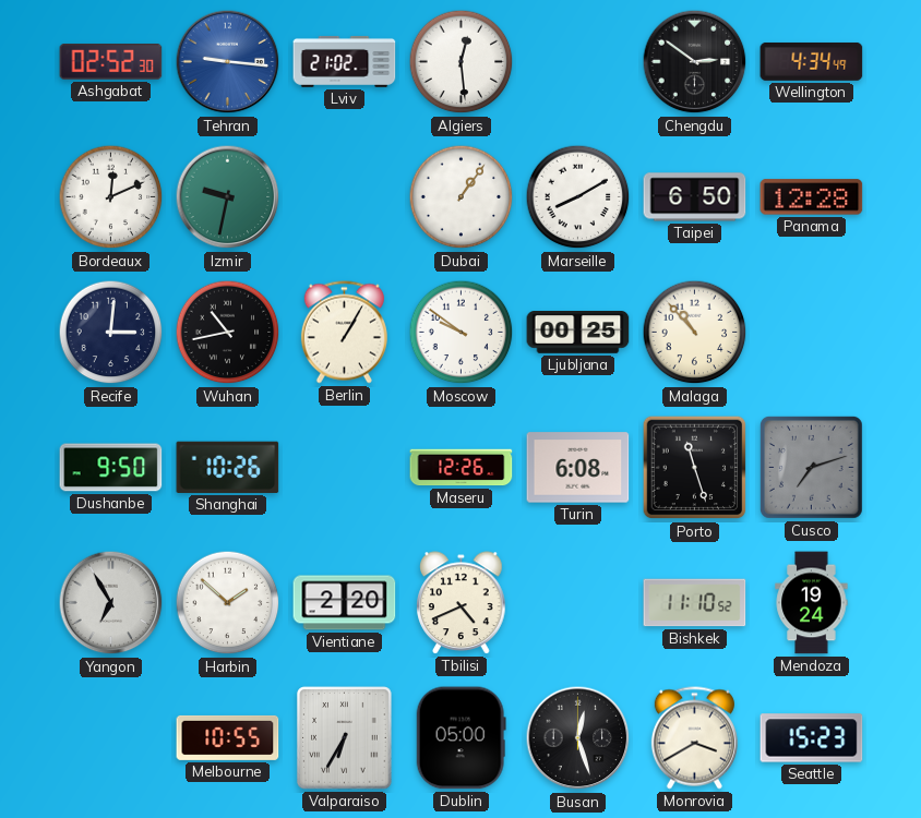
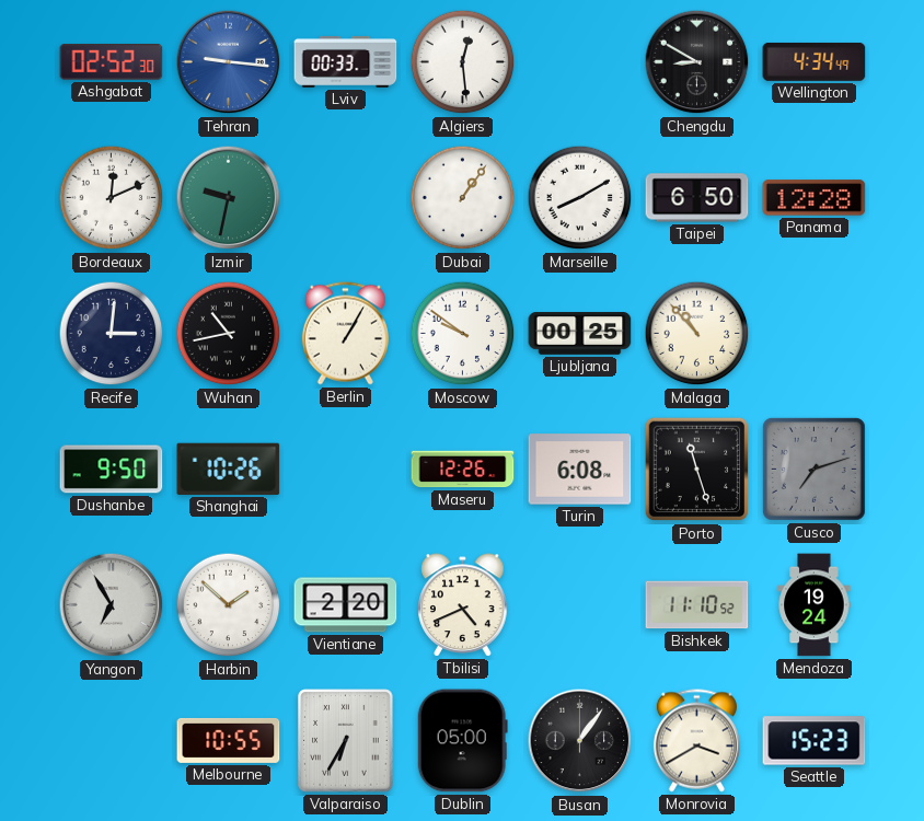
Lviv: 21:02 -> 00:33 (346, 61)
Chengdu: 2:51 -> 8:50 (697, 62)
Busan: 12:27 -> 1:06 (580, 741)
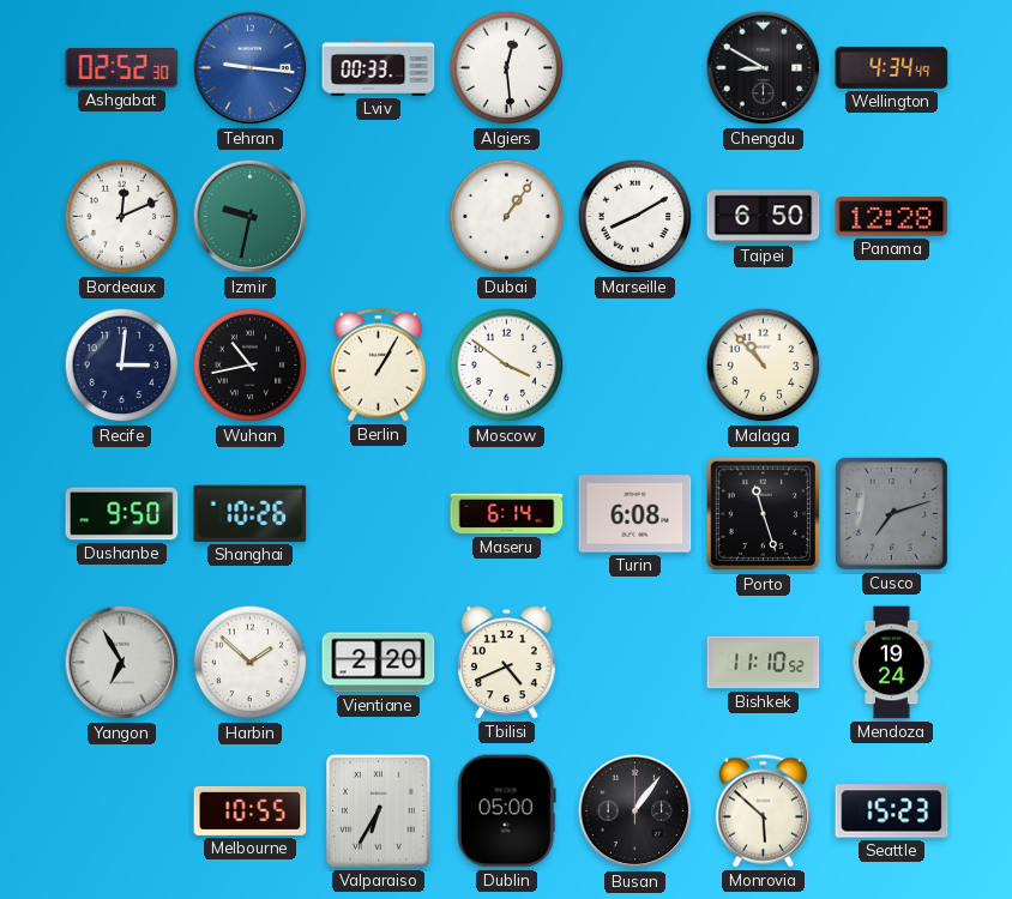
Moscow: 9:51 -> 3:51 (507, 366)
Ljubljana: 00:25 -> none (580, 334)
Maseru: 12:26 -> 6:14 (507, 514)
Monrovia: 3:40 -> 5:52 (763, 811)
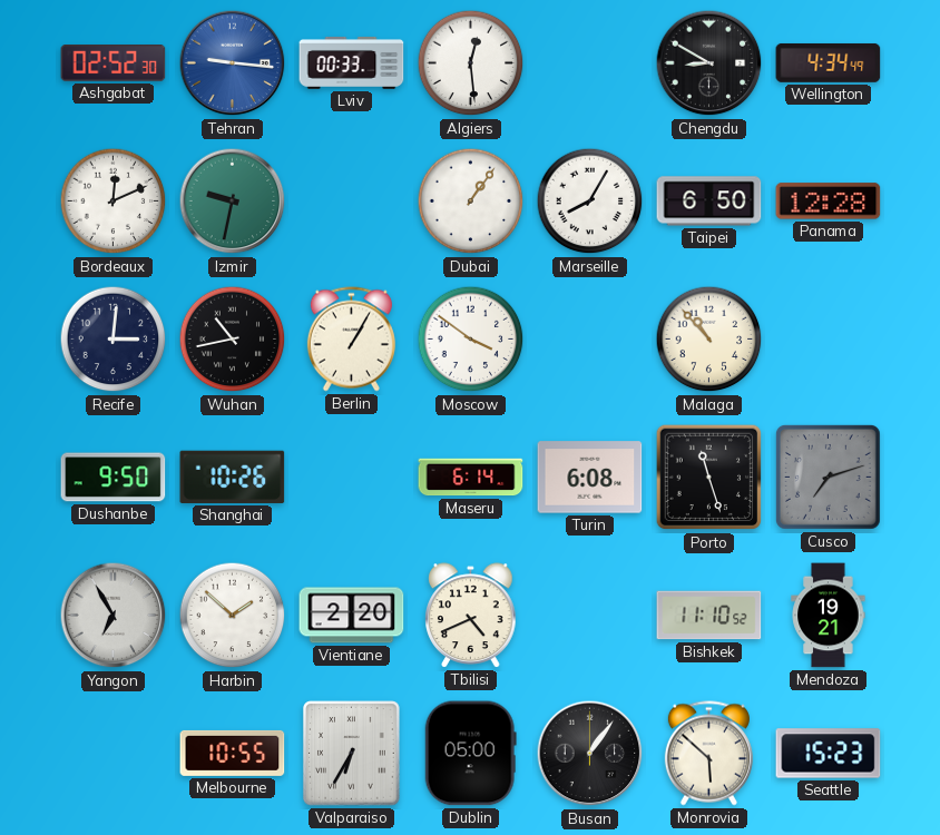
Marseille: 8:10 -> 8:05 (590, 202)
Mendoza: 19:24 -> 19:21 (829, 616)
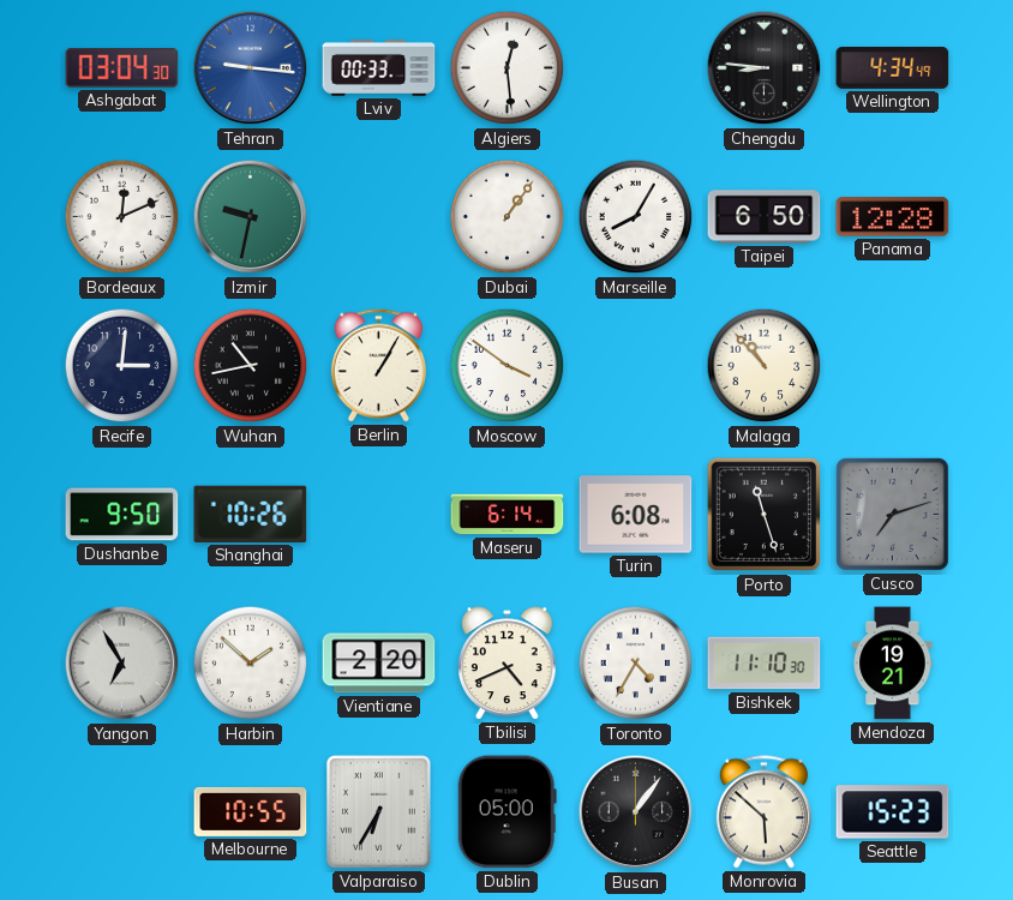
Ashgabat: 02:52 -> 03:04 (122, 68)
Chengdu: 8:50 -> 8:46 (765, 68)
Toronto: none -> 4:35 (636, 664)
Bishkek: 11:10:52 -> 11:10:30 (765, 664)
